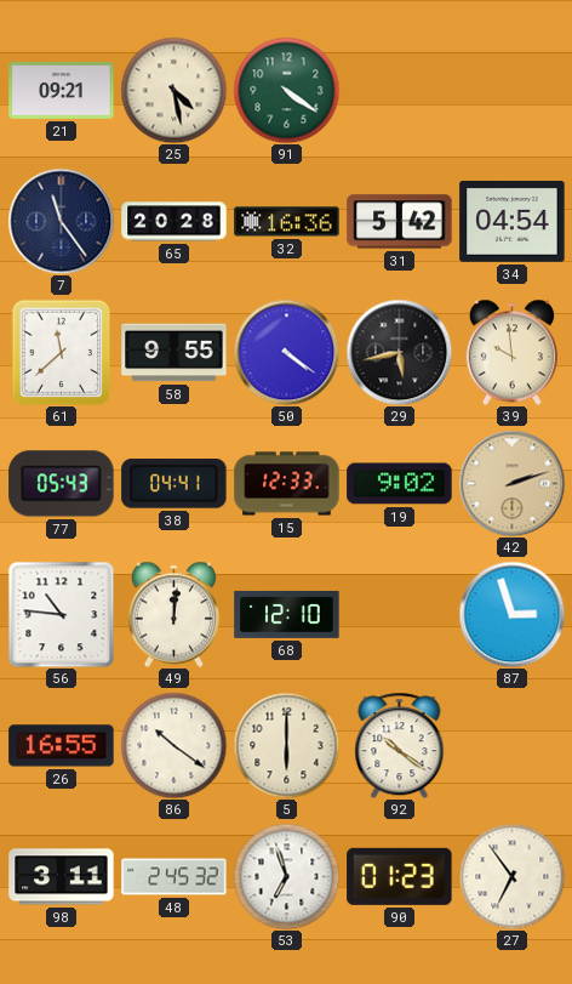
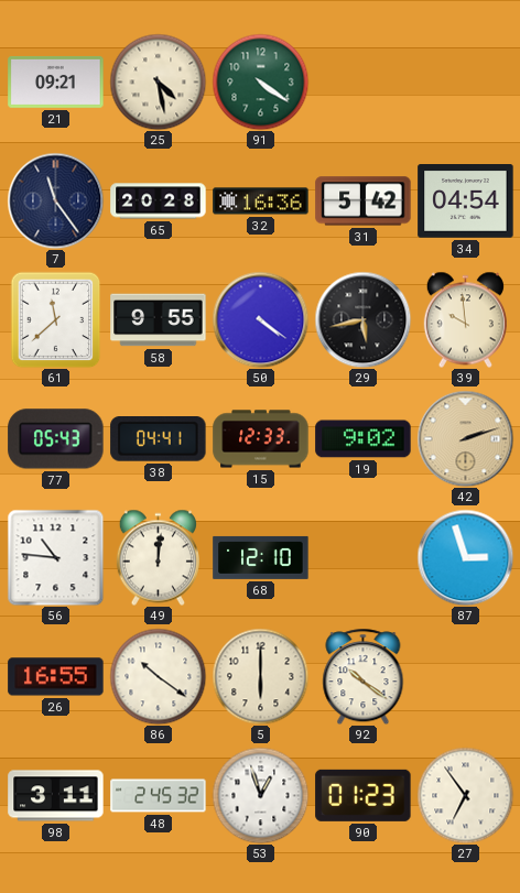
53: 6:57 -> 12:57 (260, 795)
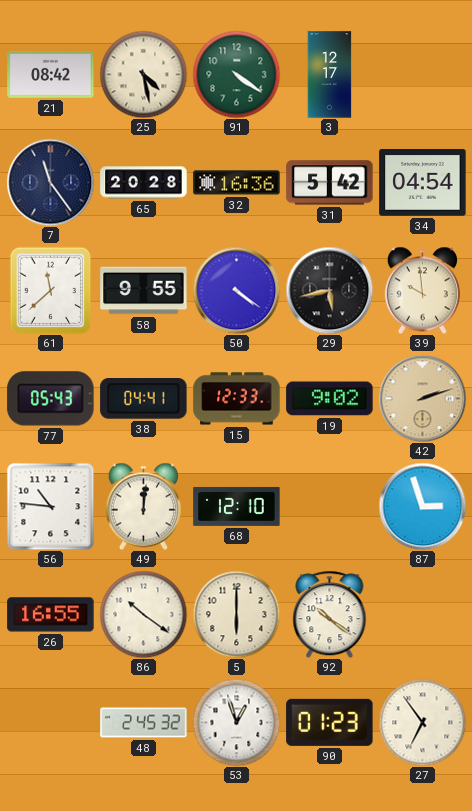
21: 09:21 -> 08:42 (51, 75)
3: none -> 12:17 (330, 75)
98: 3:11 -> none (56, 796)
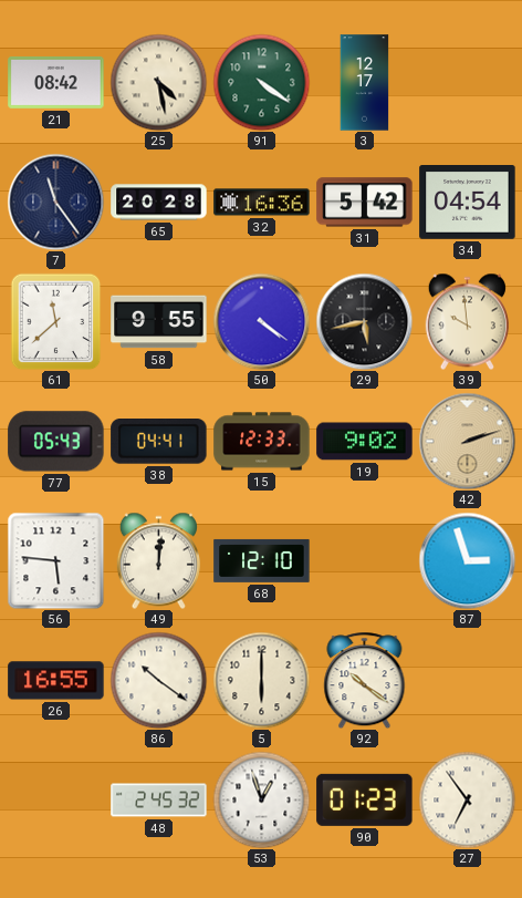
56: 10:46 -> 5:46 (55, 560)
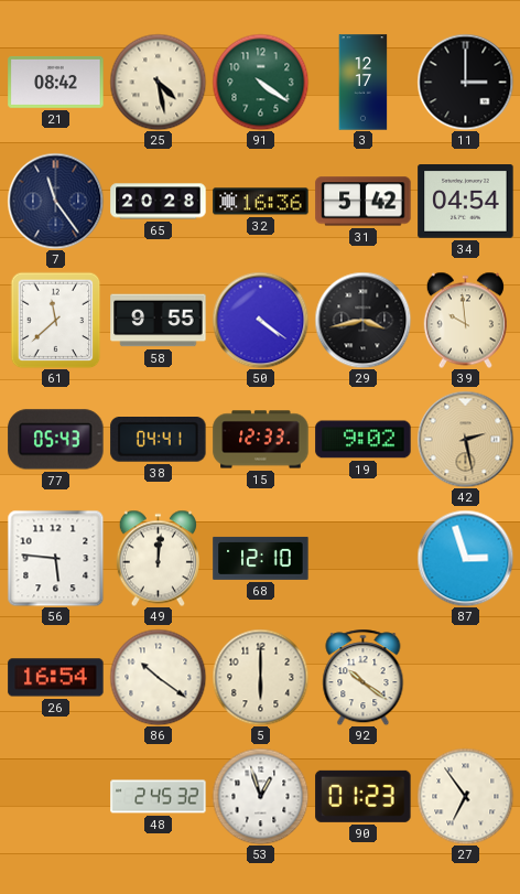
11: none -> 3:00 (465, 82)
29: 5:43 -> 3:43 (362, 320)
42: 2:12 -> 2:28 (465, 439)
26: 16:55 -> 16:54 (56, 678)
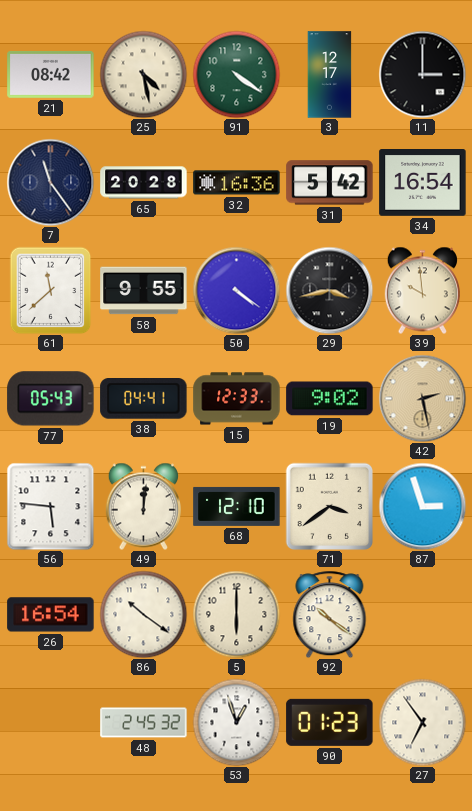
34: 04:54 -> 16:54 (423, 183)
71: none -> 3:39 (329, 506)
